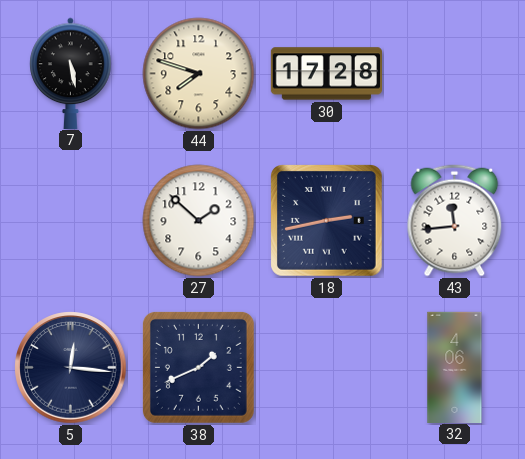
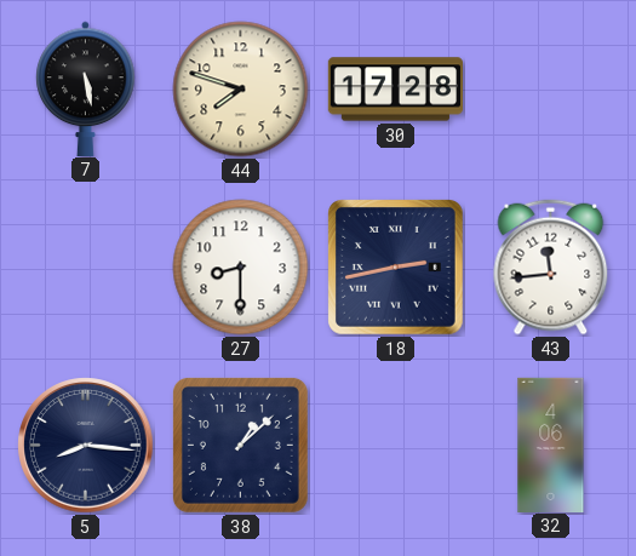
27: 1:52 -> 8:30 (241, 268)
5: 12:16 -> 8:16 (86, 446)
38: 1:41 -> 1:08 (240, 445)
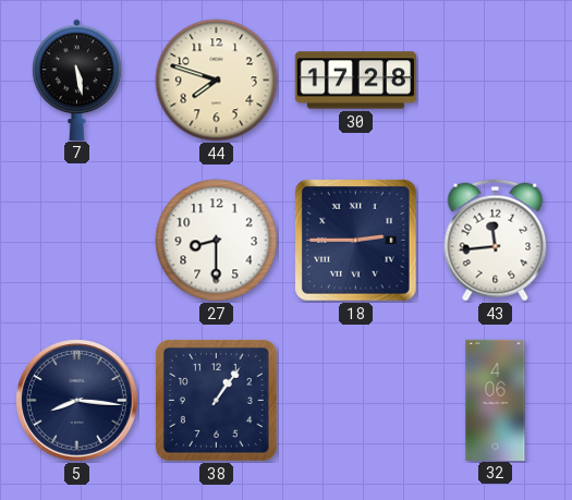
18: 2:43 -> 2:45 (356, 241)
38: 1:08 -> 1:06 (216, 400)
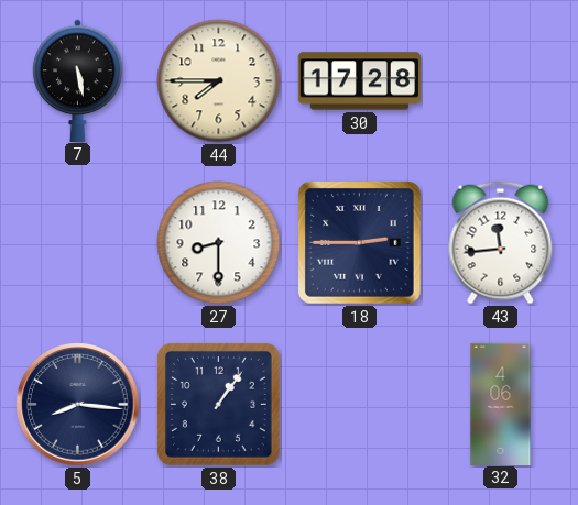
44: 7:48 -> 7:45 (219, 81)
